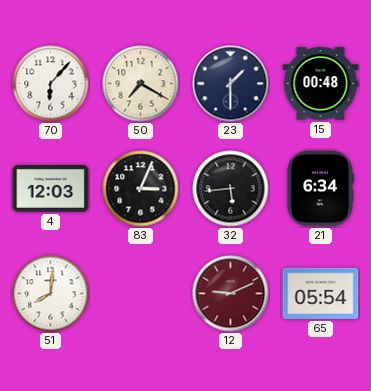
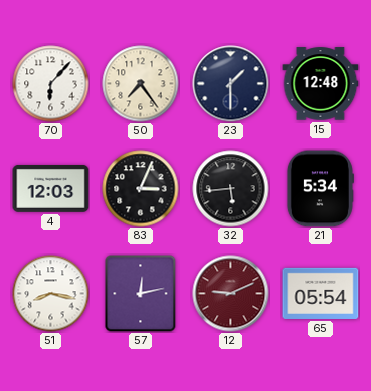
50: 7:20 -> 7:24 (141, 84)
15: 00:48 -> 12:48 (321, 84)
21: 6:34 -> 5:34 (320, 189)
51: 8:01 -> 8:17 (51, 294)
57: none -> 12:13 (141, 294)
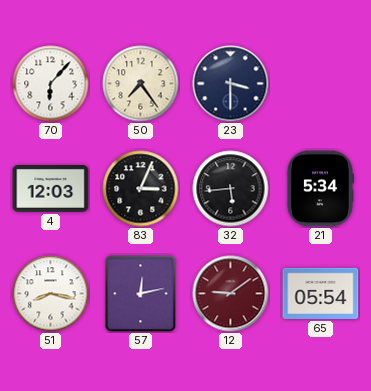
23: 1:30 -> 3:30 (231, 84)
15: 12:48 -> none (321, 84)
12: 9:11 -> 9:09 (231, 294)
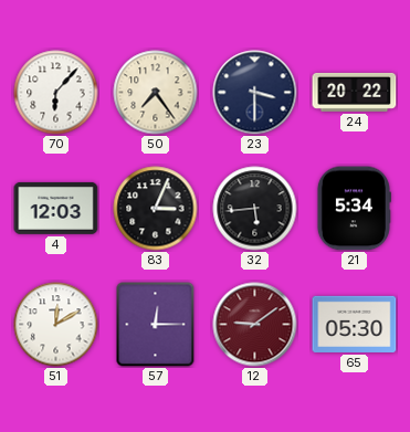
24: none -> 20:22 (355, 92)
51: 8:17 -> 12:10 (56, 325)
57: 12:13 -> 12:15 (156, 325)
65: 05:54 -> 05:30 (355, 324)
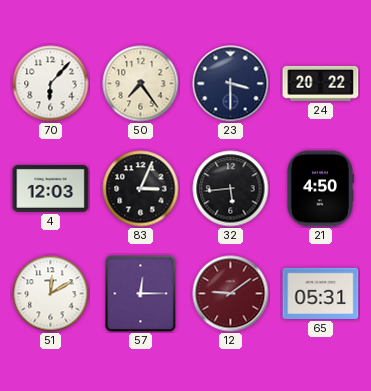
21: 5:34 -> 4:50 (320, 189)
65: 05:30 -> 05:31 (321, 293)
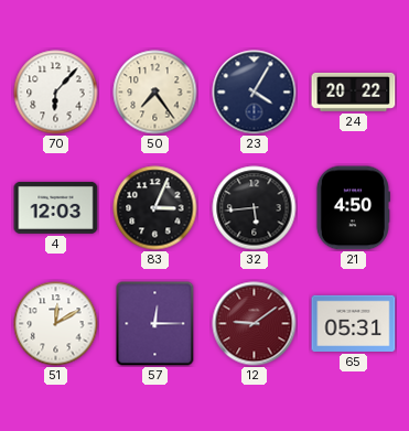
23: 3:30 -> 4:05 (255, 93)
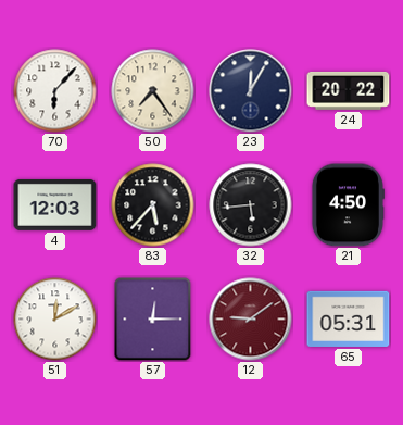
23: 4:05 -> 12:05 (251, 91)
83: 3:04 -> 5:37 (153, 205)
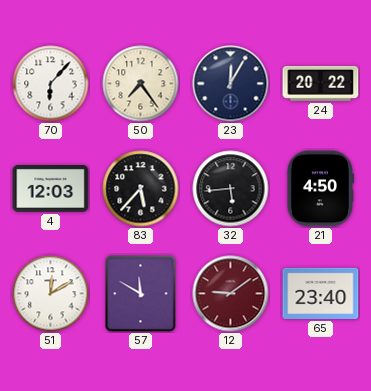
57: 12:15 -> 11:50 (141, 294)
65: 05:31 -> 23:40 (321, 293)
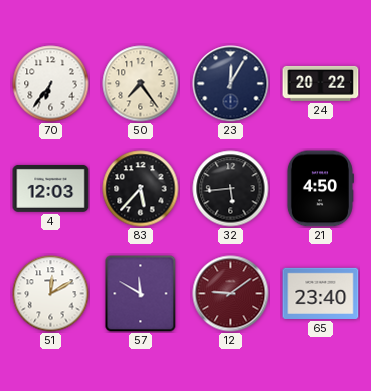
70: 6:07 -> 6:36 (51, 84)
